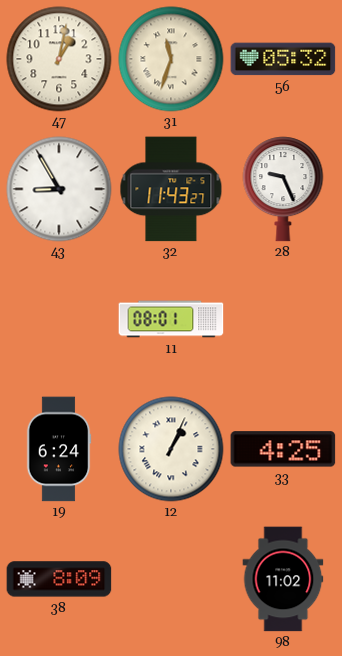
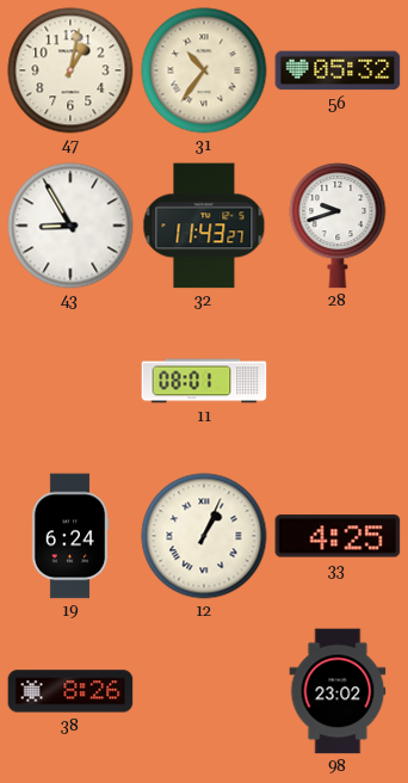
31: 11:33 -> 10:36 (204, 70)
28: 9:26 -> 9:42 (338, 226)
38: 8:09 -> 8:26 (70, 691)
98: 11:02 -> 23:02 (338, 691)
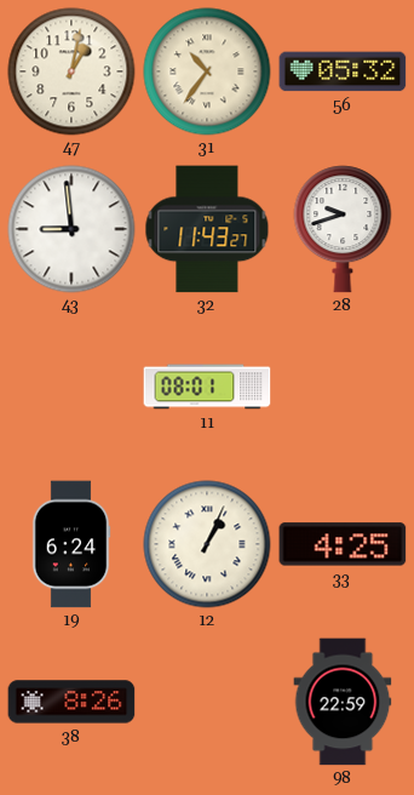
43: 8:55 -> 8:59 (71, 229)
98: 23:02 -> 22:59 (343, 702)
